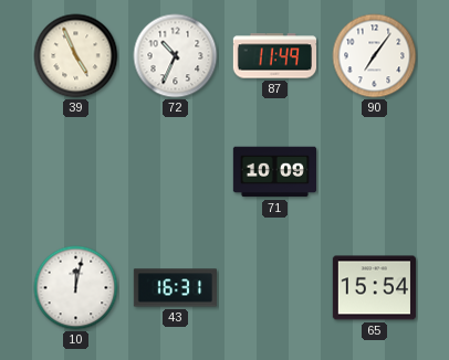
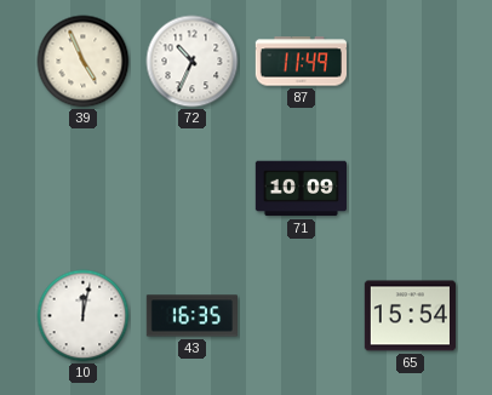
90: 7:06 -> none (375, 56)
43: 16:31 -> 16:35 (191, 316)
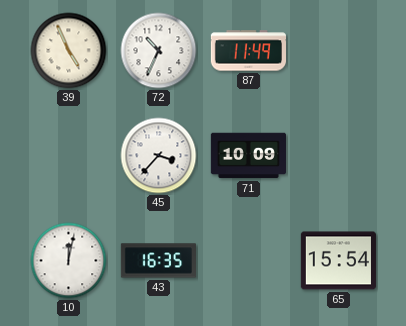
45: none -> 3:37 (159, 156)
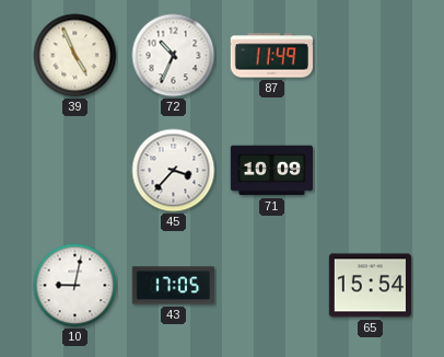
10: 12:02 -> 9:02 (75, 286)
43: 16:35 -> 17:05 (173, 286)
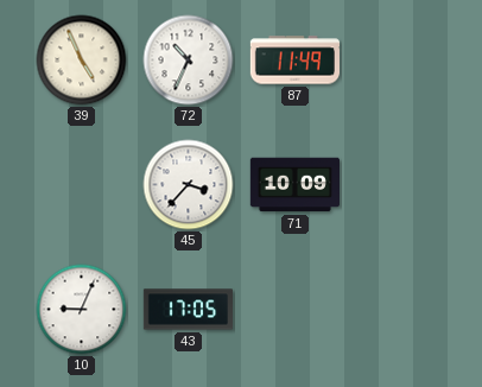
10: 9:02 -> 9:04 (82, 310)
65: 15:54 -> none (370, 286)
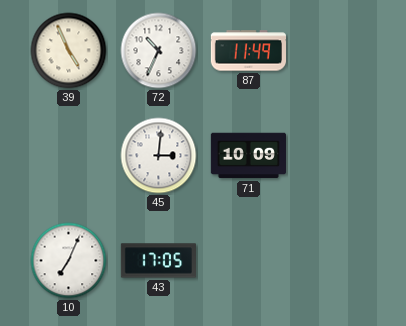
45: 3:37 -> 3:01 (159, 156)
10: 9:04 -> 7:04 (69, 261)
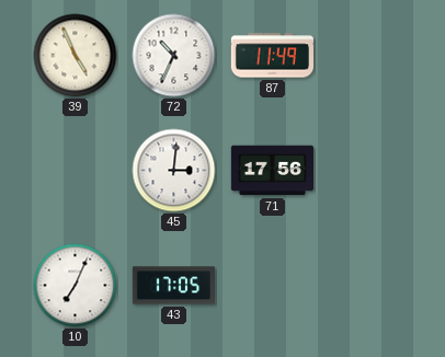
71: 10:09 -> 17:56 (272, 171)
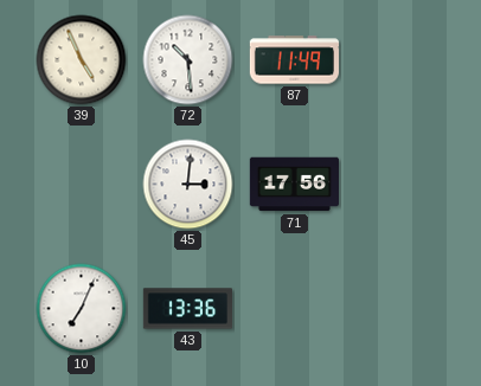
72: 10:34 -> 10:29 (188, 60)
43: 17:05 -> 13:36 (187, 309)
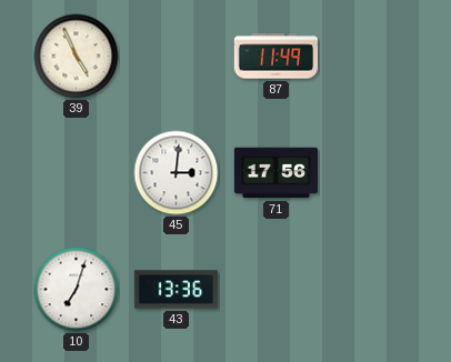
72: 10:29 -> none (188, 60)
10: 7:04 -> 7:03 (77, 290)
